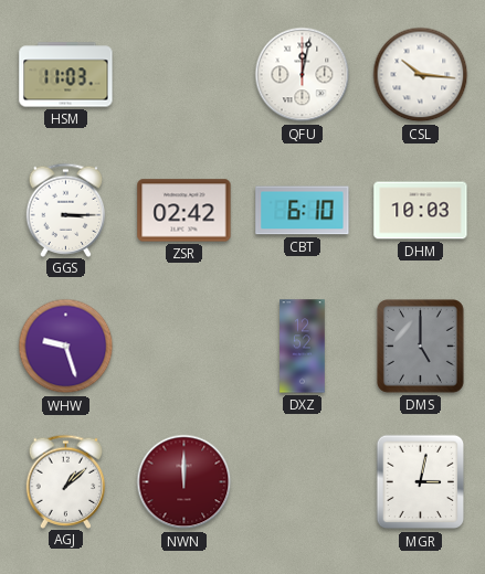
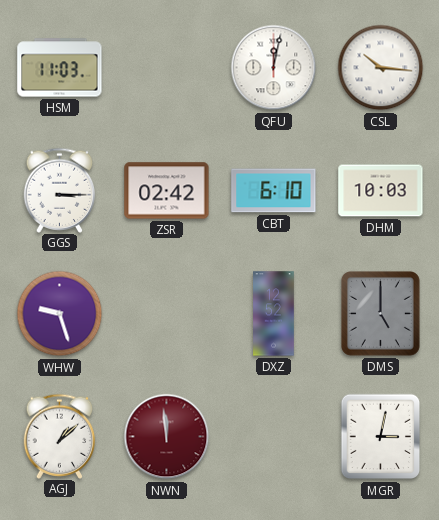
NWN: 12:00 -> 11:59 (167, 437)
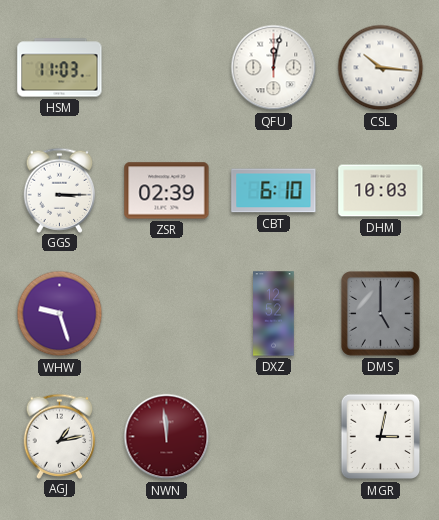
ZSR: 02:42 -> 02:39 (167, 191)
AGJ: 1:08 -> 1:13 (60, 436)
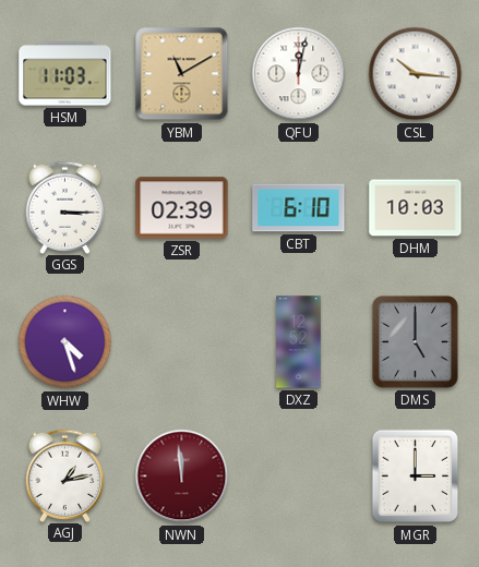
YBM: none -> 11:10 (182, 74)
WHW: 9:27 -> 4:27 (65, 342)
MGR: 3:02 -> 3:00 (416, 476)
